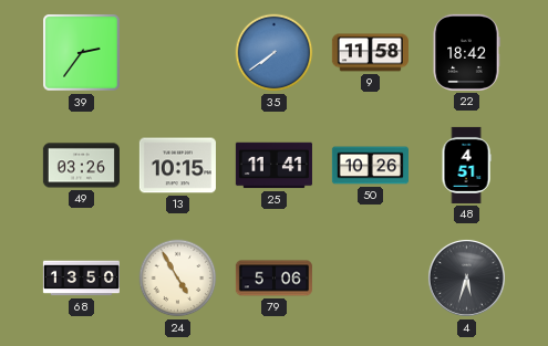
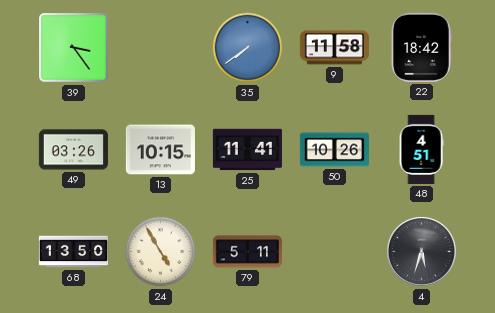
39: 2:36 -> 3:24 (74, 48)
79: 5:06 -> 5:11 (247, 252)
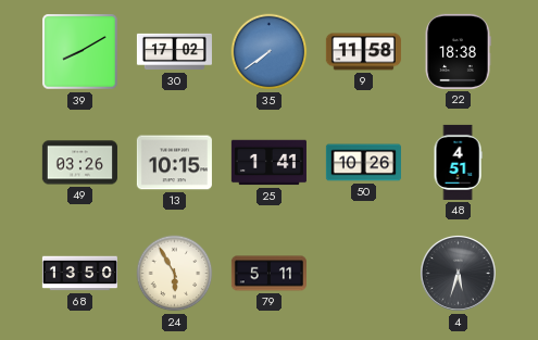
39: 3:24 -> 8:10 (80, 52)
30: none -> 17:02 (174, 52)
22: 18:42 -> 18:38 (458, 51)
25: 11:41 -> 1:41 (268, 163)
24: 4:55 -> 5:55 (175, 274)
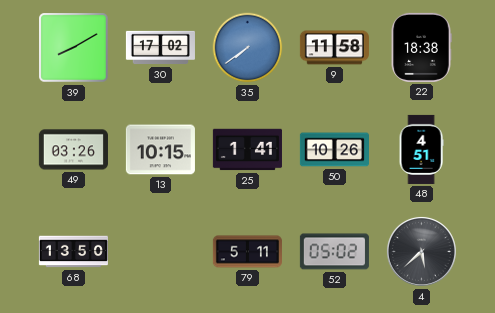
24: 5:55 -> none (175, 274)
52: none -> 05:02 (334, 252)
4: 5:33 -> 5:38 (421, 251)
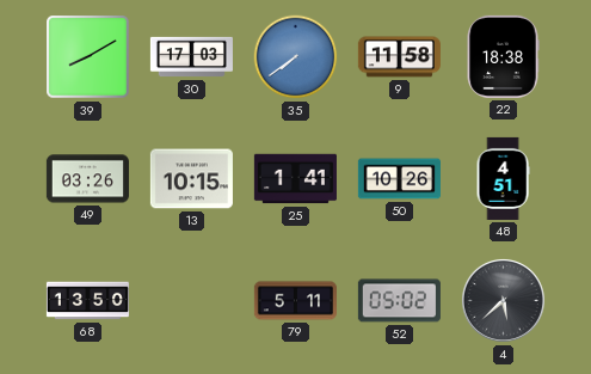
30: 17:02 -> 17:03 (191, 57)
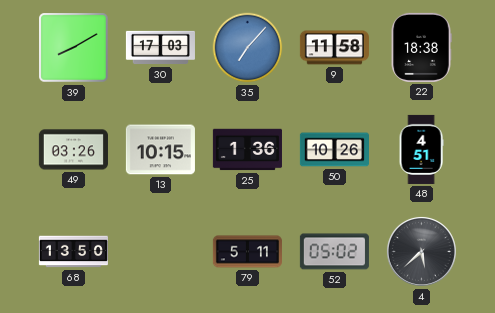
35: 7:39 -> 7:07 (248, 48)
25: 1:41 -> 1:36 (247, 150)
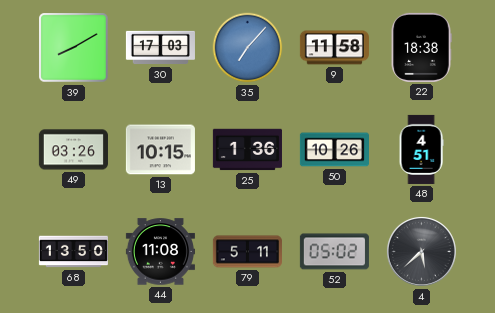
44: none -> 11:08 (160, 252)
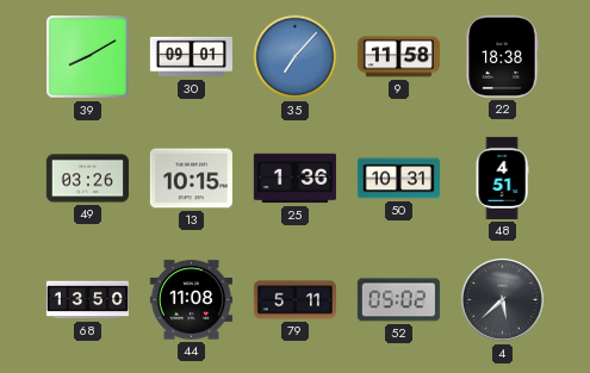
30: 17:03 -> 09:01 (191, 57)
50: 10:26 -> 10:31 (398, 179)
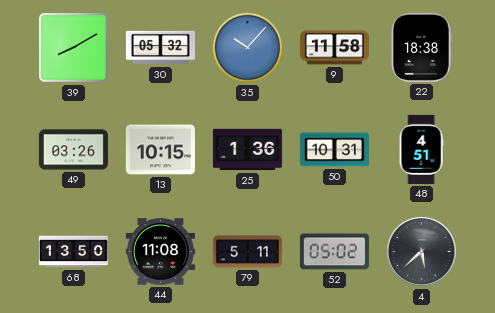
30: 09:01 -> 05:32 (160, 48)
35: 7:07 -> 10:07 (248, 48)
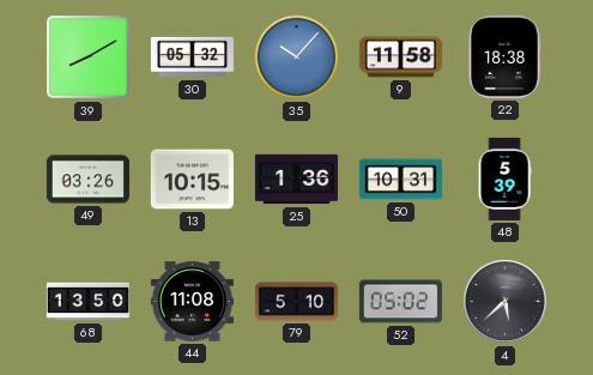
48: 4:51 -> 5:39 (504, 179)
79: 5:11 -> 5:10 (296, 302)
